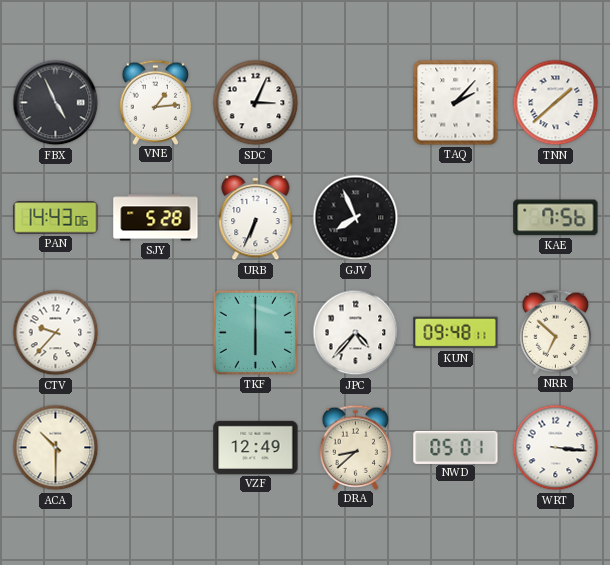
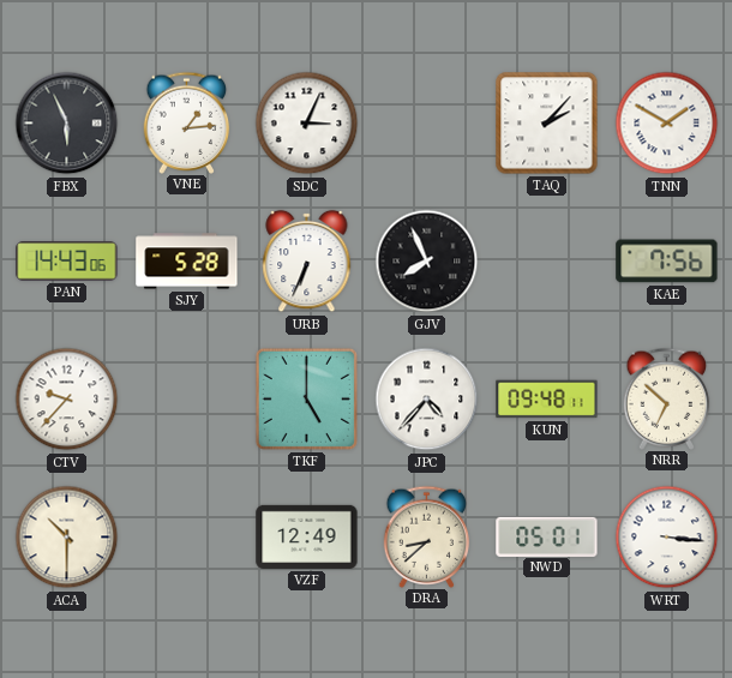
FBX: 4:56 -> 5:56 (67, 124)
TNN: 1:38 -> 1:50 (667, 124)
TKF: 6:00 -> 5:00 (306, 398)
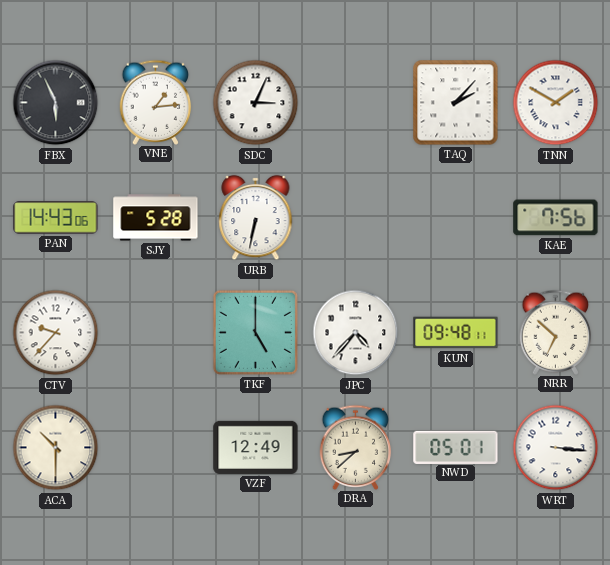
URB: 6:34 -> 6:32 (256, 218)
GJV: 7:56 -> none (427, 262)
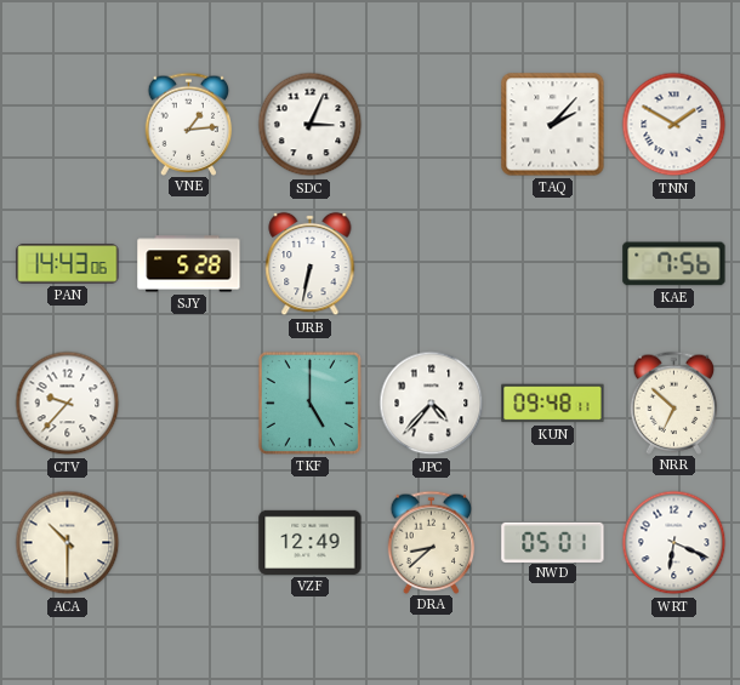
FBX: 5:56 -> none (56, 103)
WRT: 3:16 -> 6:19 (674, 543)
